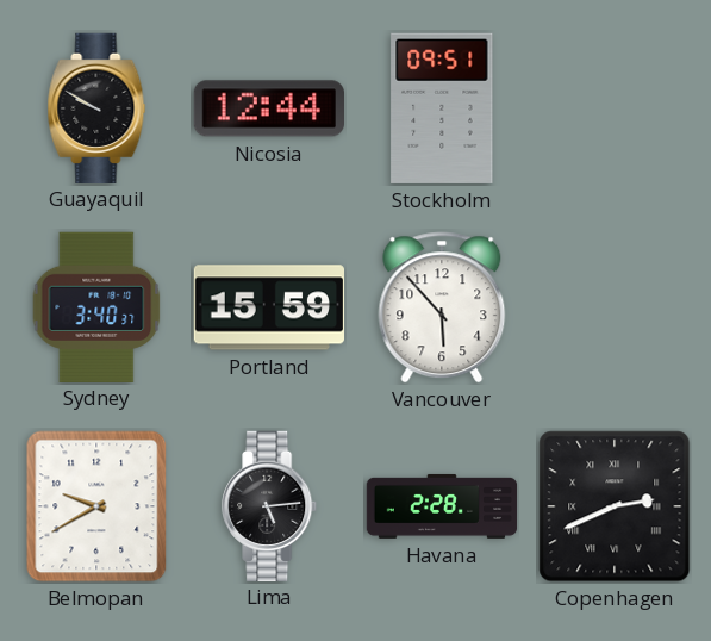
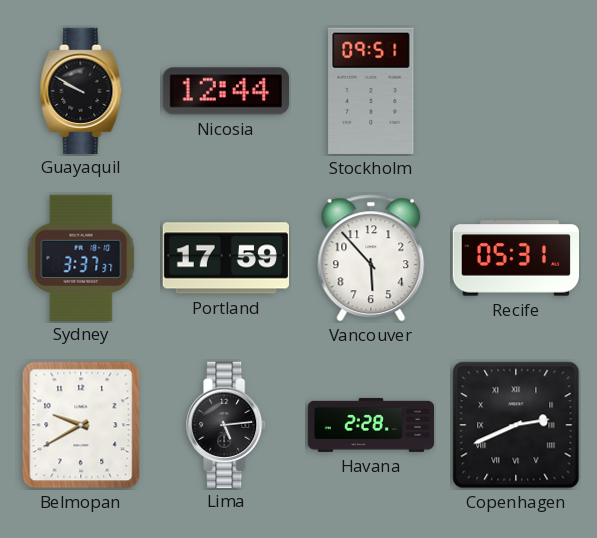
Sydney: 3:40 -> 3:37 (81, 257)
Portland: 15:59 -> 17:59 (225, 258)
Recife: none -> 05:31 (515, 258)
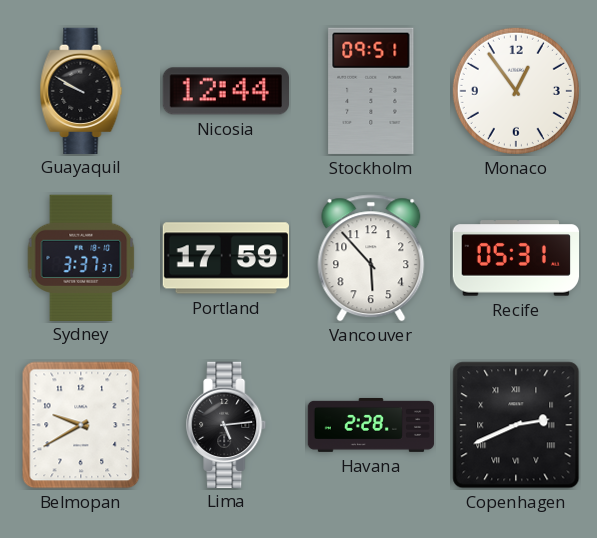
Monaco: none -> 12:54 (516, 91)
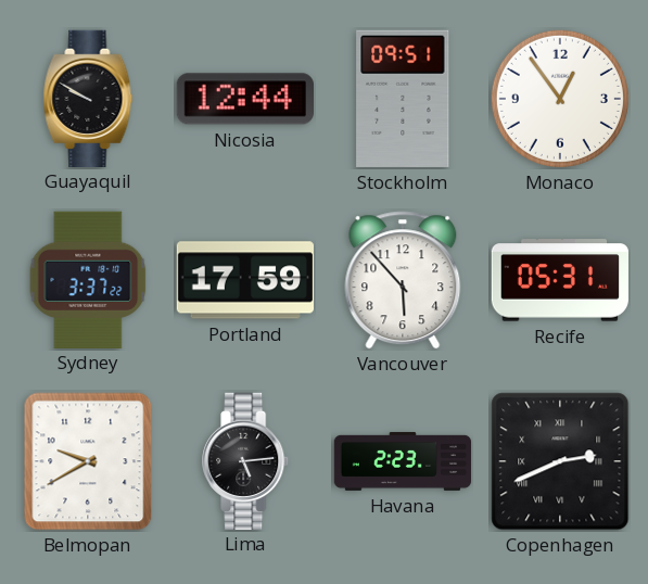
Sydney: 3:37:37 -> 3:37:22 (88, 279)
Havana: 2:28 -> 2:23 (403, 461)
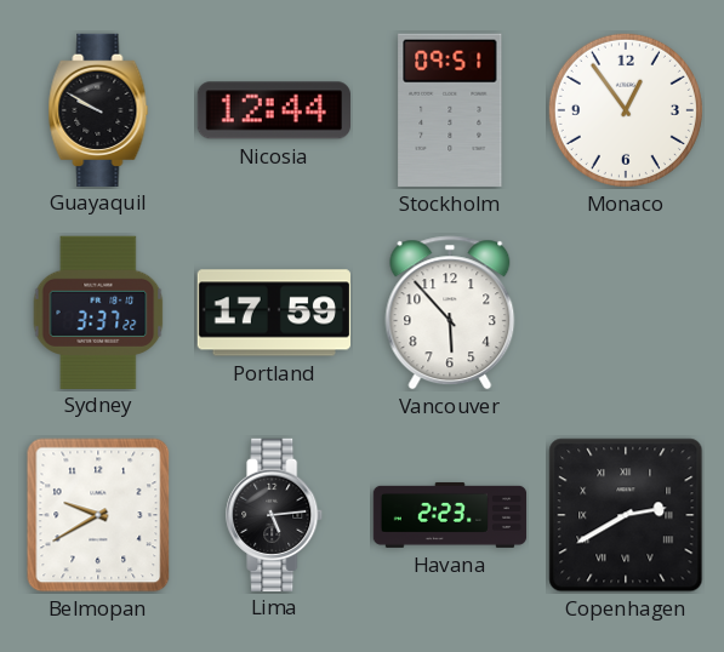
Recife: 05:31 -> none (559, 280)
Copenhagen: 2:41 -> 2:40 (626, 515)
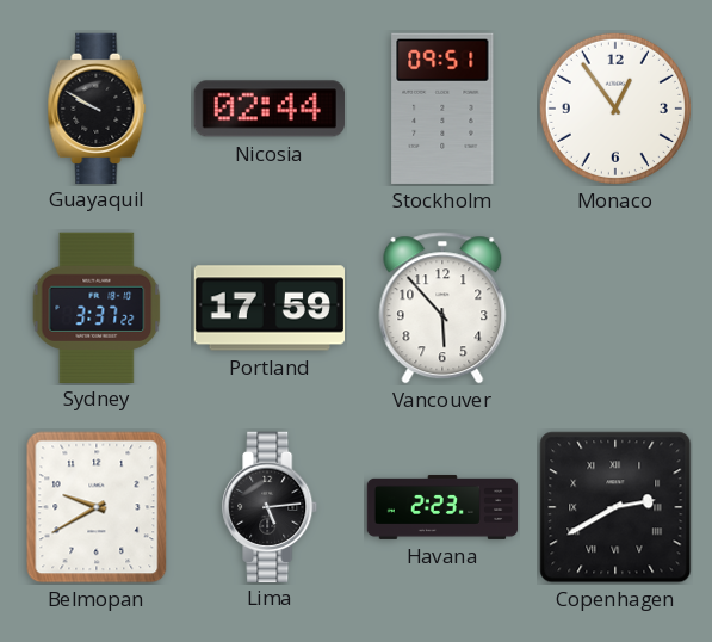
Nicosia: 12:44 -> 02:44 (268, 109)
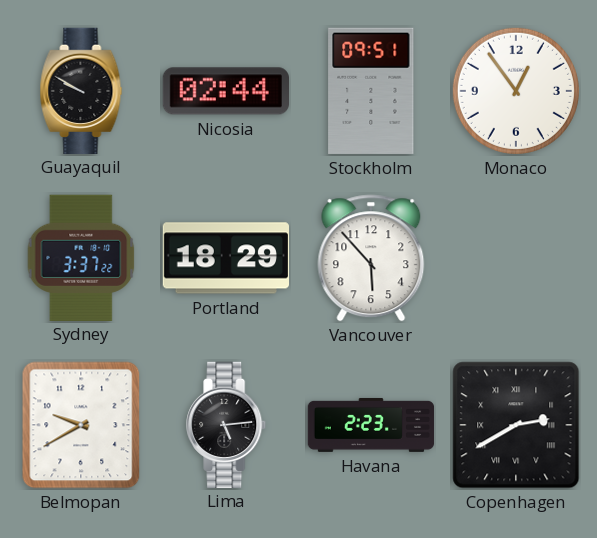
Portland: 17:59 -> 18:29 (225, 258)
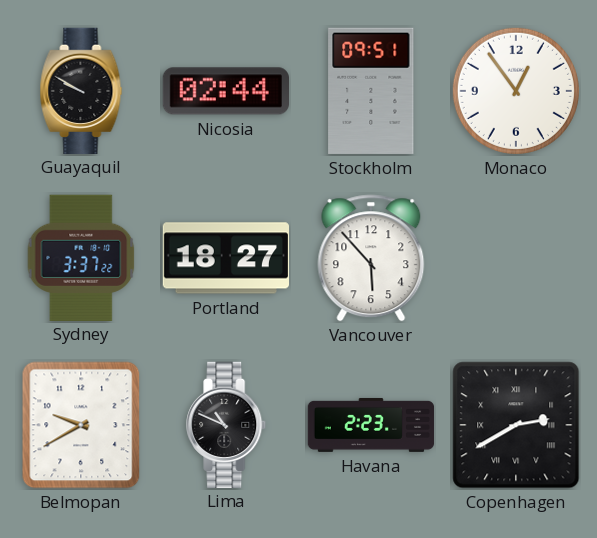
Portland: 18:29 -> 18:27 (225, 258)
Lima: 5:14 -> 10:49 (227, 424)
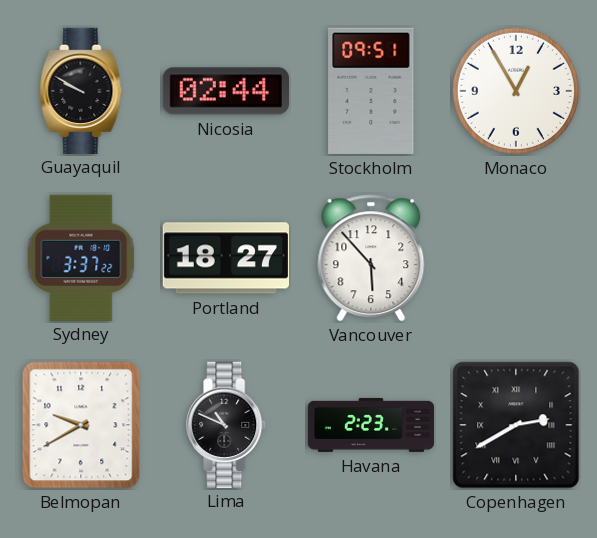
Monaco: 12:54 -> 12:55 (516, 91)
